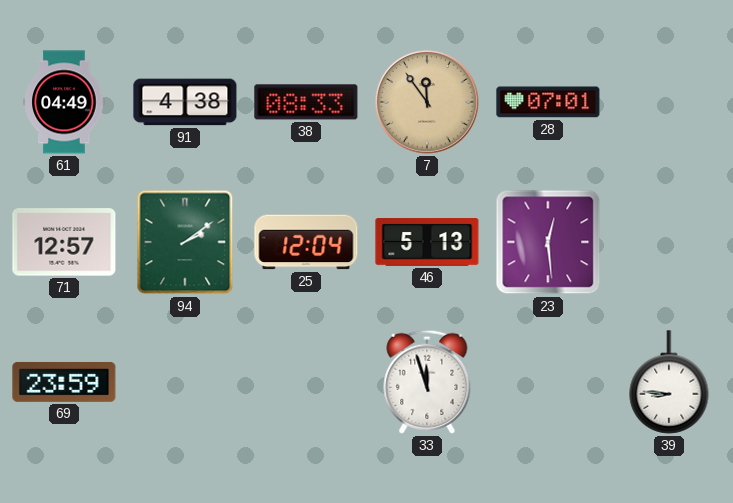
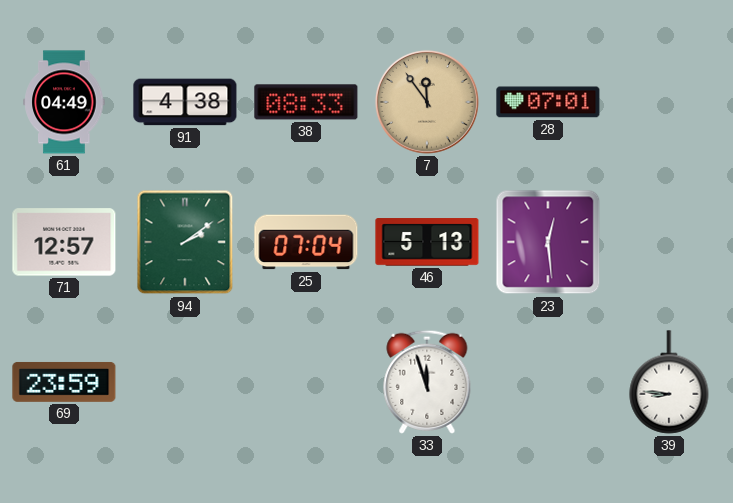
25: 12:04 -> 07:04 (306, 242)
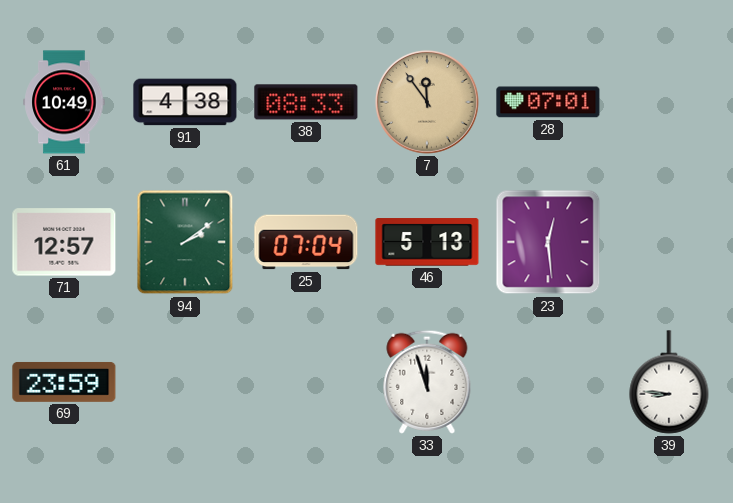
61: 04:49 -> 10:49 (64, 102)
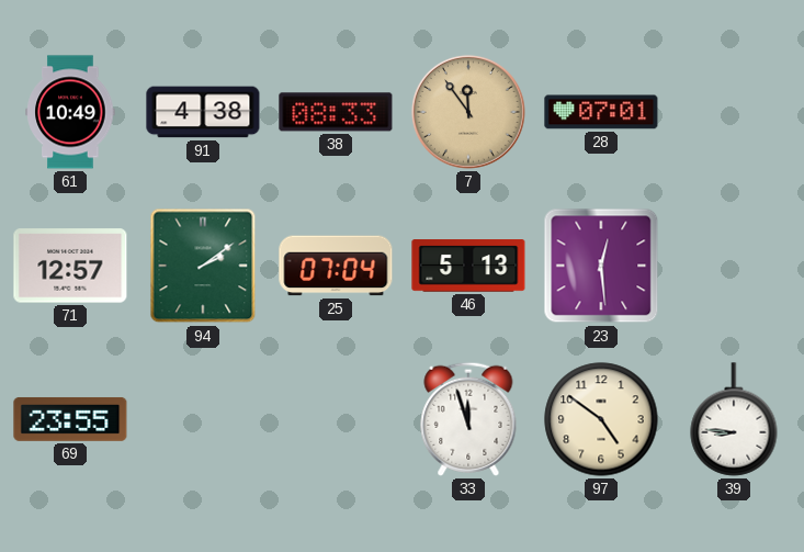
69: 23:59 -> 23:55 (70, 419)
97: none -> 4:51 (601, 419)
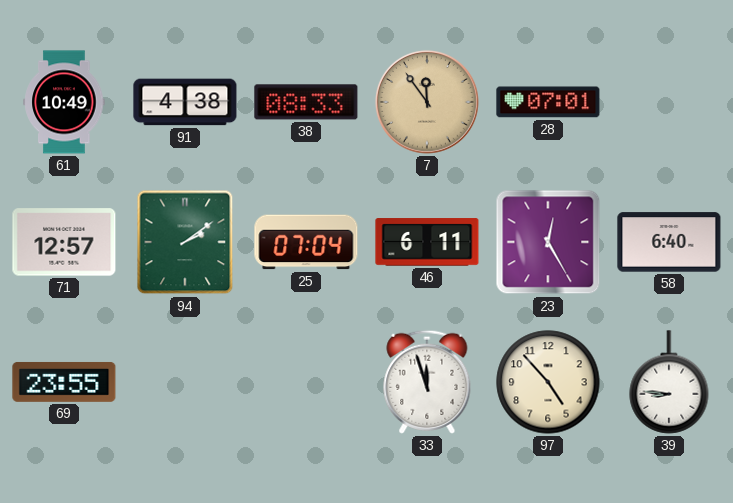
46: 5:13 -> 6:11 (427, 242)
23: 12:29 -> 12:25 (548, 242)
58: none -> 6:40 (669, 242)
97: 4:51 -> 4:53 (548, 382)
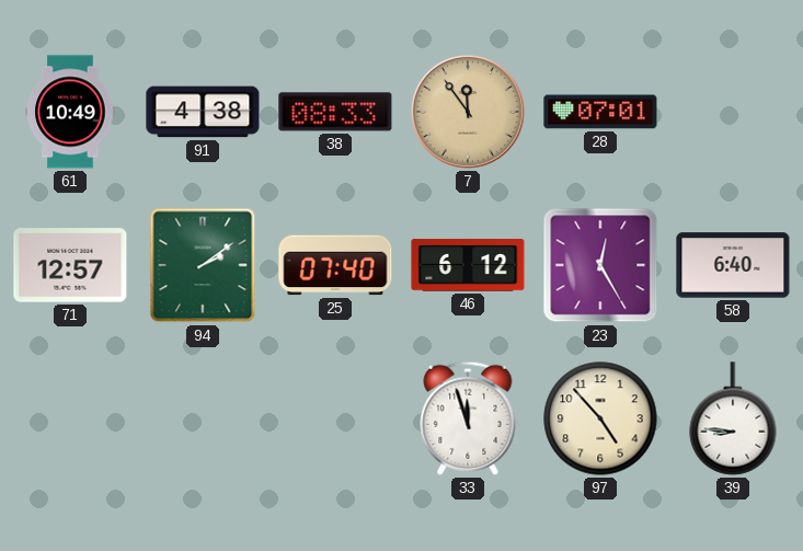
25: 07:04 -> 07:40 (335, 265)
46: 6:11 -> 6:12 (468, 265)
69: 23:55 -> none (64, 382)
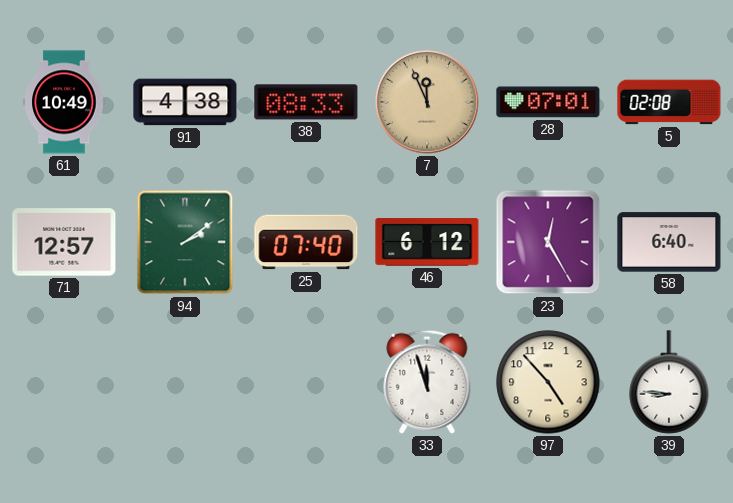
7: 11:54 -> 11:56 (427, 102)
5: none -> 02:08 (669, 102)
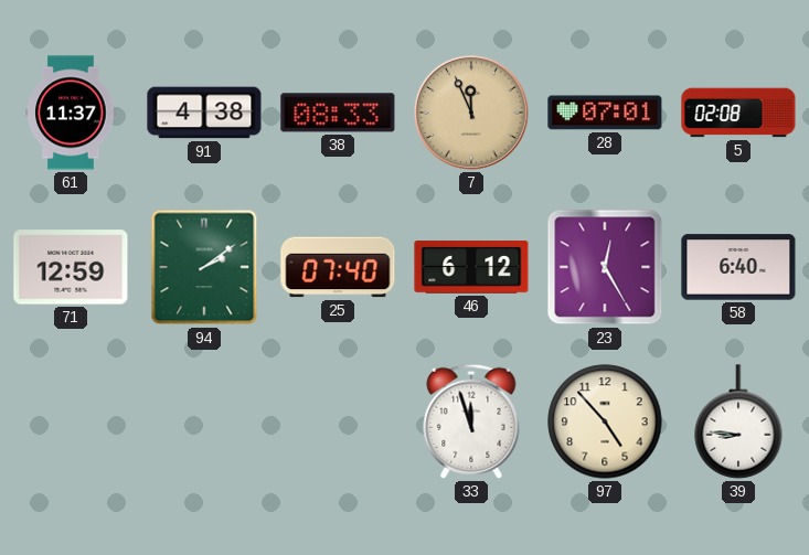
61: 10:49 -> 11:37 (71, 113)
71: 12:57 -> 12:59 (71, 267)
